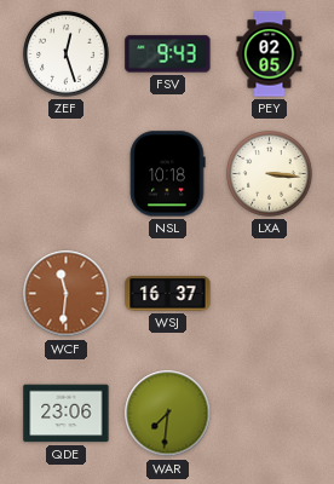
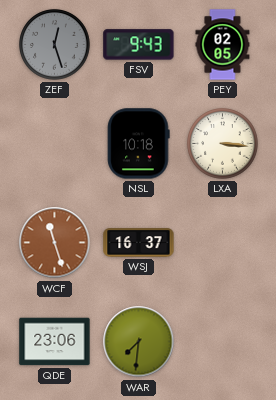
ZEF dial: white -> grey (55, 45)
WCF: 11:31 -> 11:27 (55, 243)
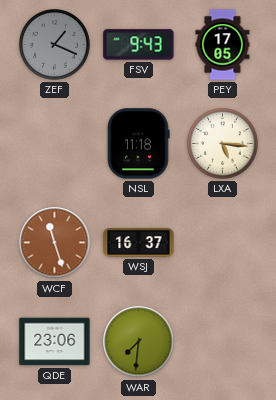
ZEF: 12:27 -> 1:19 (55, 45)
PEY: 02:05 -> 17:05 (223, 45)
NSL: 10:18 -> 11:18 (139, 144)
LXA: 3:16 -> 5:16 (223, 144)
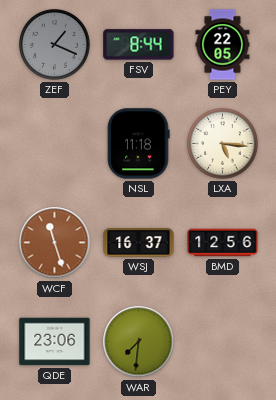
FSV: 9:43 -> 8:44 (139, 45)
PEY: 17:05 -> 22:05 (223, 45)
BMD: none -> 12:56 (223, 243)
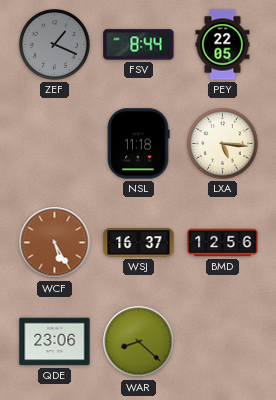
WCF: 11:27 -> 5:25 (55, 243)
WAR: 7:31 -> 8:22 (139, 342)
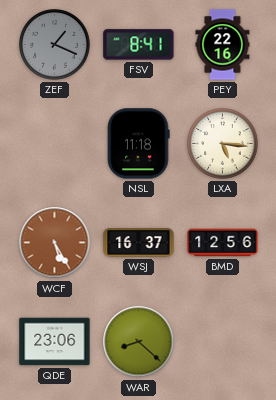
FSV: 8:44 -> 8:41 (139, 45)
PEY: 22:05 -> 22:16 (223, 45)
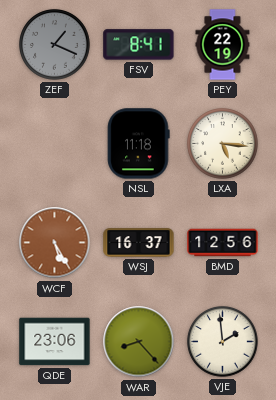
PEY: 22:16 -> 22:19 (223, 45)
WAR: 8:22 -> 8:23 (139, 342)
VJE: none -> 1:59 (223, 342)
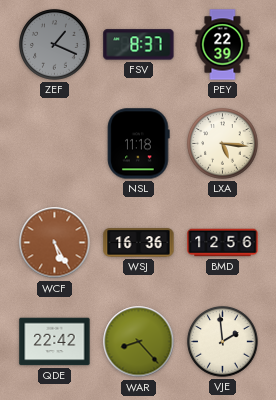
FSV: 8:41 -> 8:37 (139, 45)
PEY: 22:19 -> 22:39 (223, 45)
WSJ: 16:37 -> 16:36 (139, 243)
QDE: 23:06 -> 22:42 (55, 342)
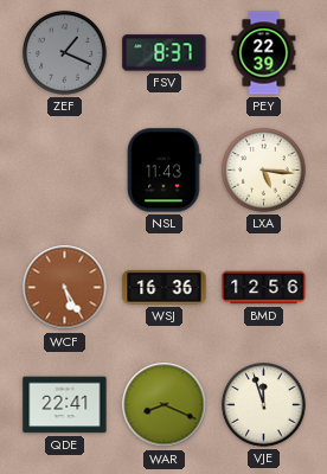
NSL: 11:18 -> 11:43 (165, 171)
QDE: 22:42 -> 22:41 (65, 405)
WAR: 8:23 -> 8:19 (165, 405)
VJE: 1:59 -> 11:57 (264, 405)
